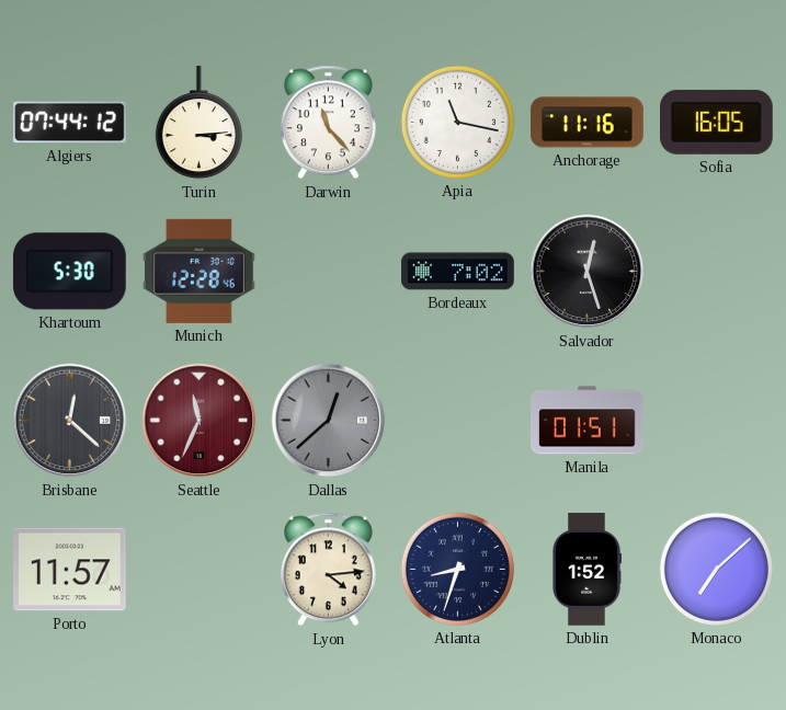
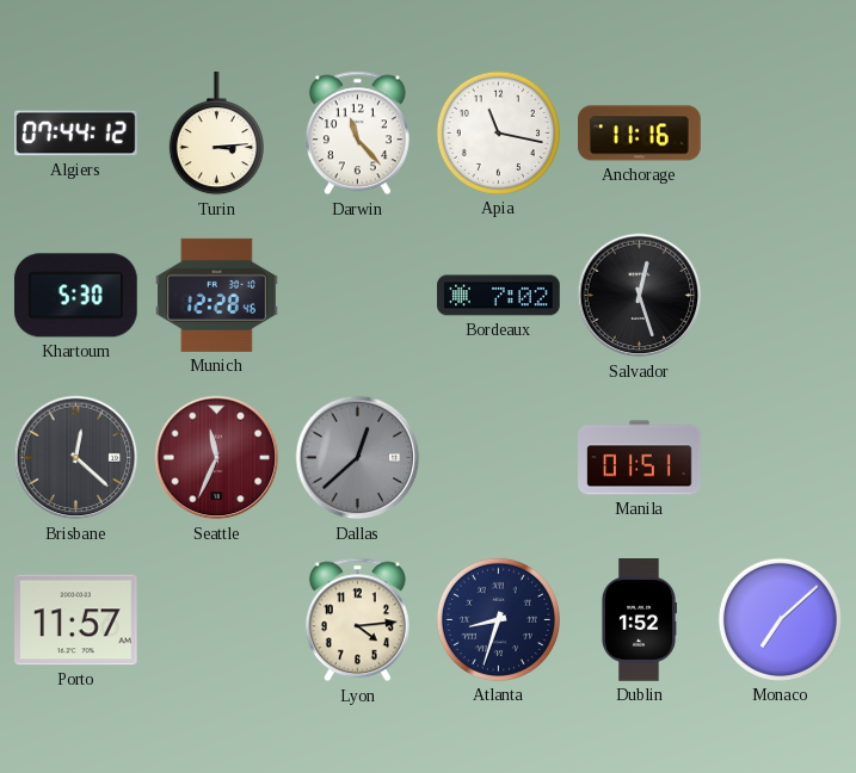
Sofia: 16:05 -> none (716, 122)
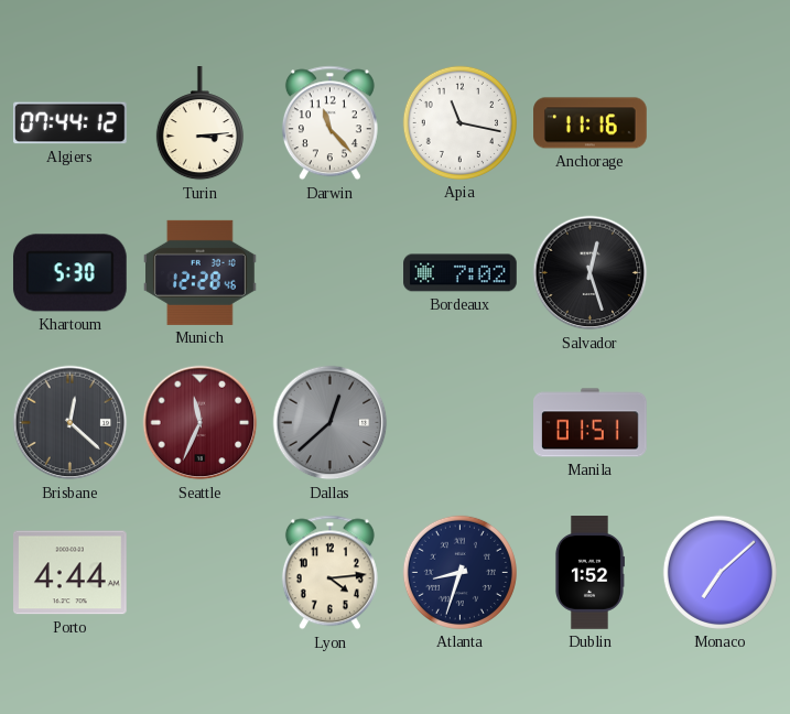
Porto: 11:57 -> 4:44 (71, 573)
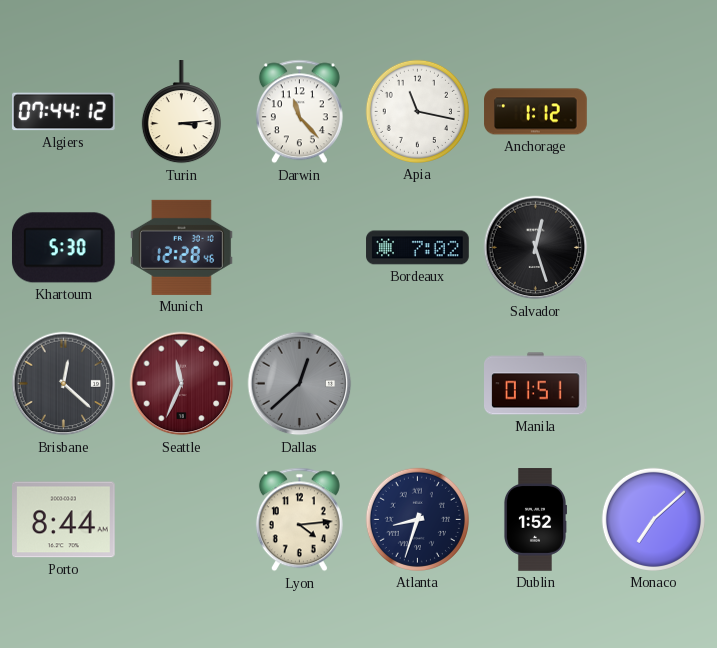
Anchorage: 11:16 -> 1:12 (536, 112)
Porto: 4:44 -> 8:44 (64, 520)
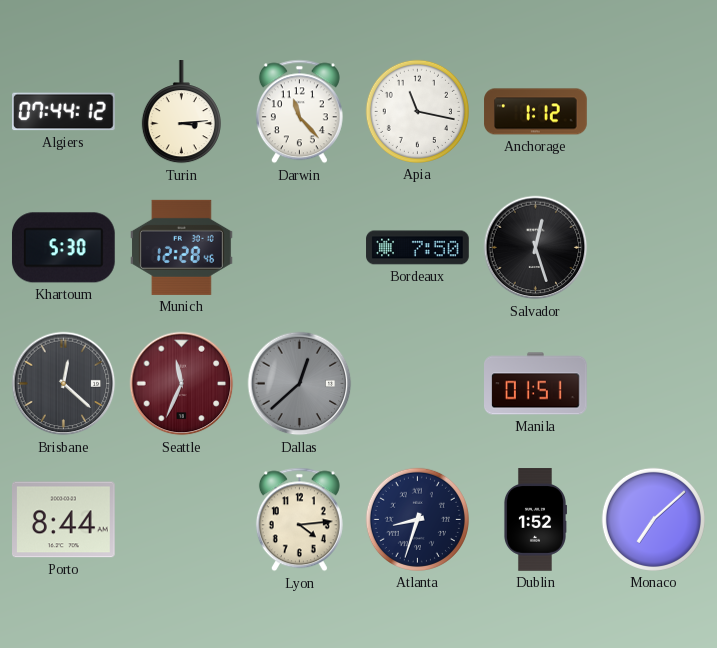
Bordeaux: 7:02 -> 7:50 (418, 248)
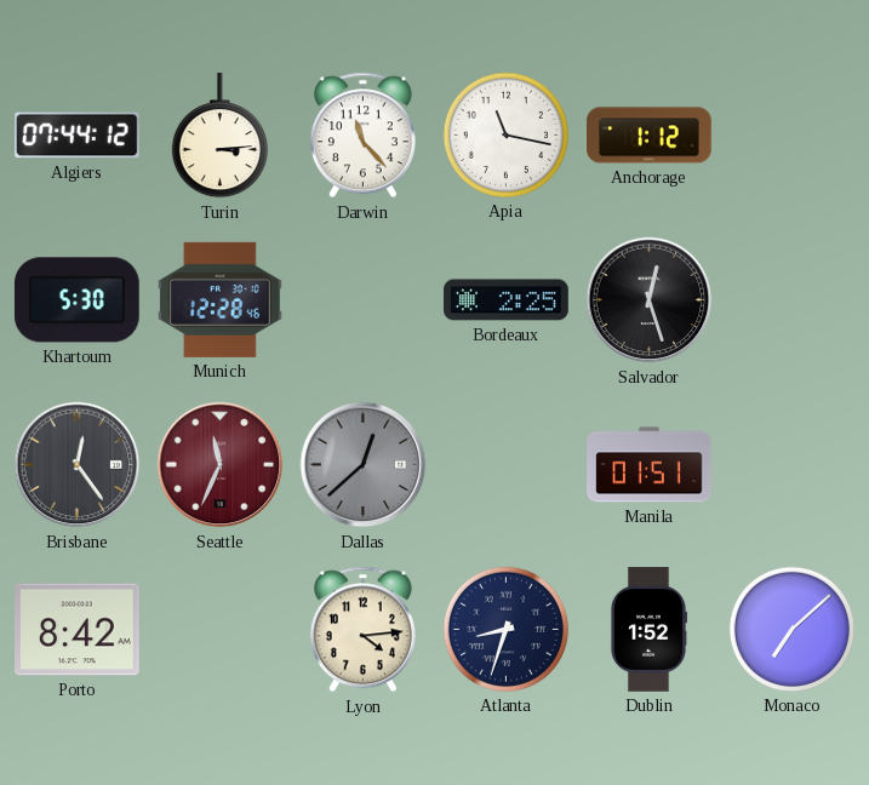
Bordeaux: 7:50 -> 2:25 (507, 300)
Brisbane: 12:22 -> 12:24 (78, 465)
Porto: 8:44 -> 8:42 (78, 630)
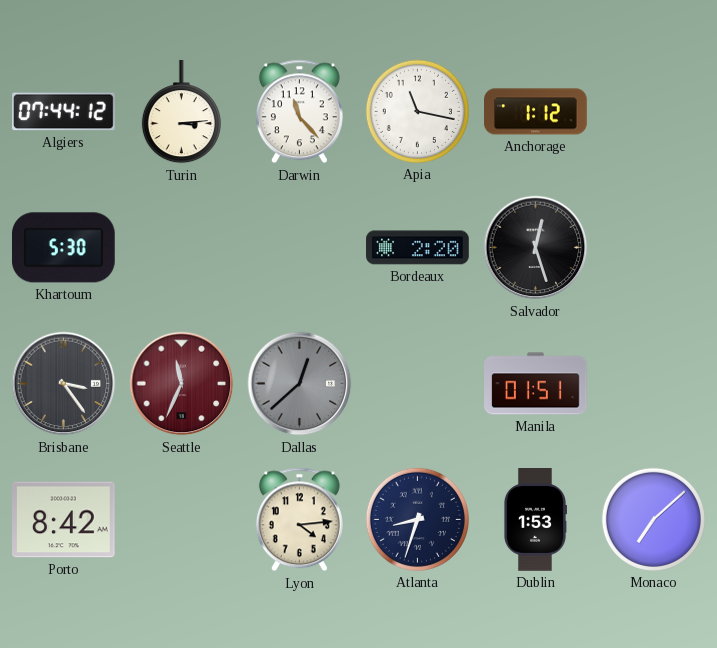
Munich: 12:28 -> none (221, 299)
Bordeaux: 2:25 -> 2:20 (418, 248)
Brisbane: 12:24 -> 3:24 (64, 384)
Dublin: 1:52 -> 1:53 (535, 520)
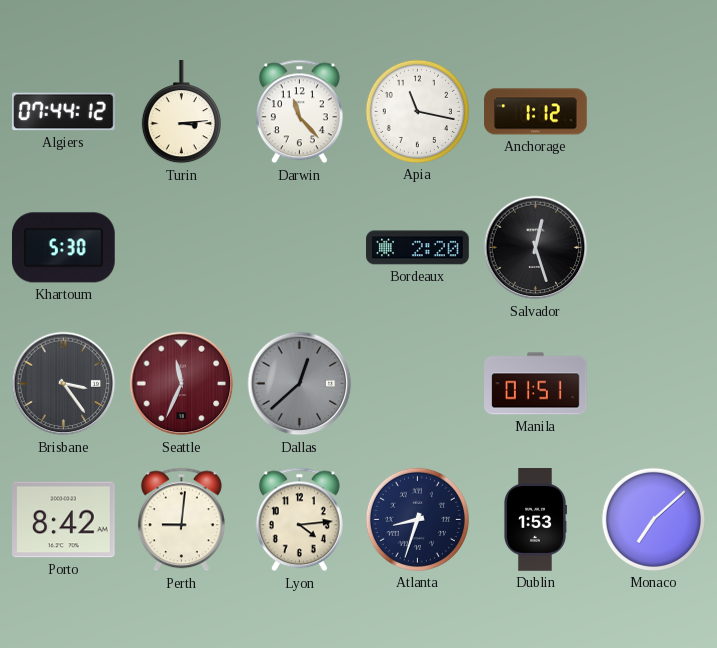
Perth: none -> 9:01 (181, 520)
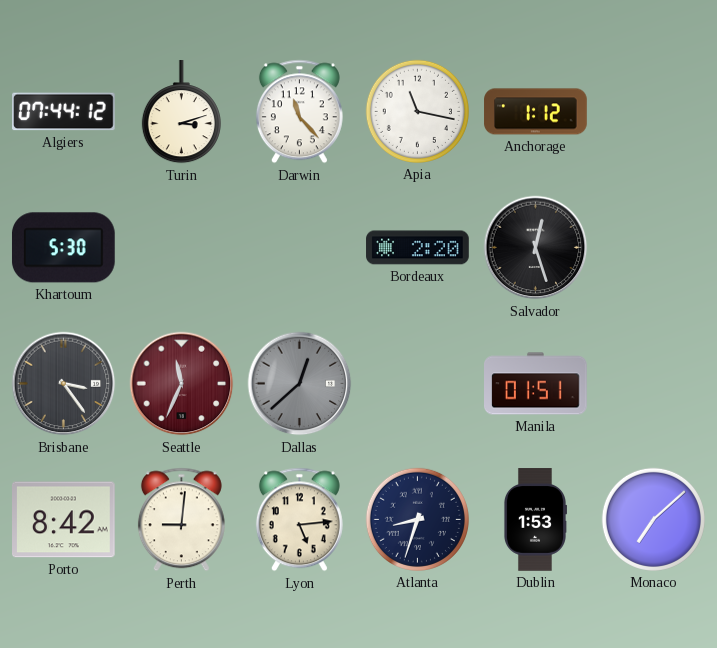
Turin: 3:14 -> 3:12 (181, 112)
Lyon: 4:14 -> 5:14 (299, 520)
